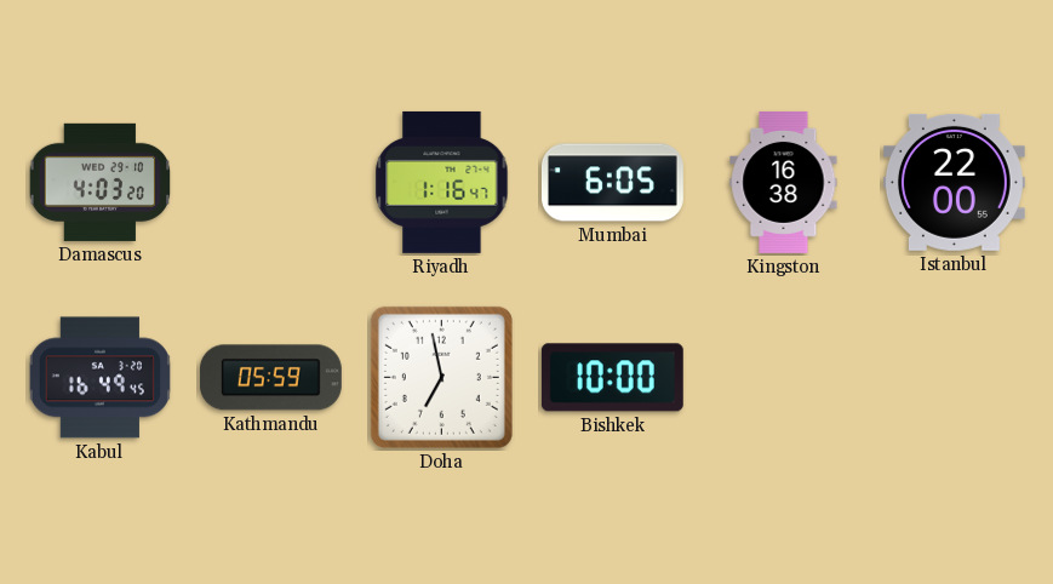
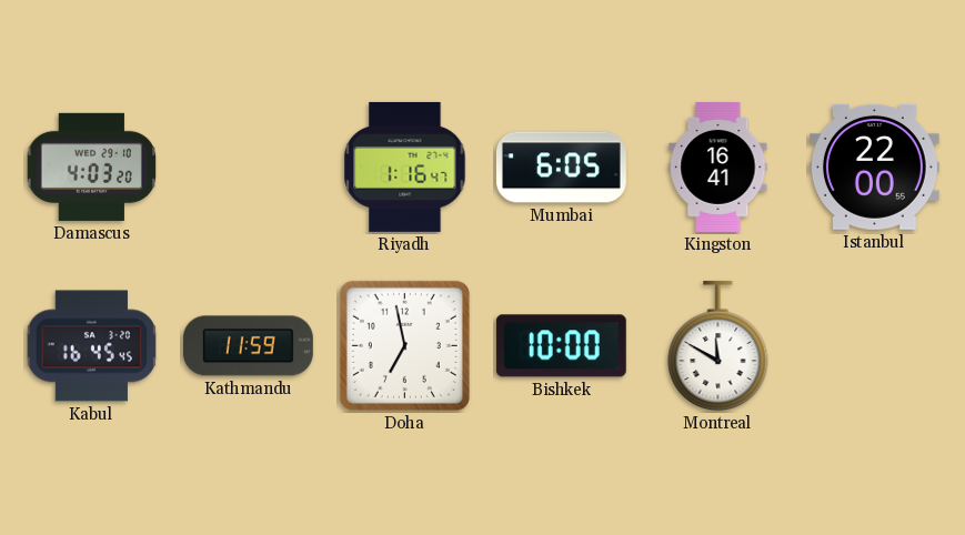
Kingston: 16:38 -> 16:41 (718, 166)
Kabul: 16:49 -> 16:45 (91, 346)
Kathmandu: 05:59 -> 11:59 (248, 346)
Montreal: none -> 11:50 (718, 346)
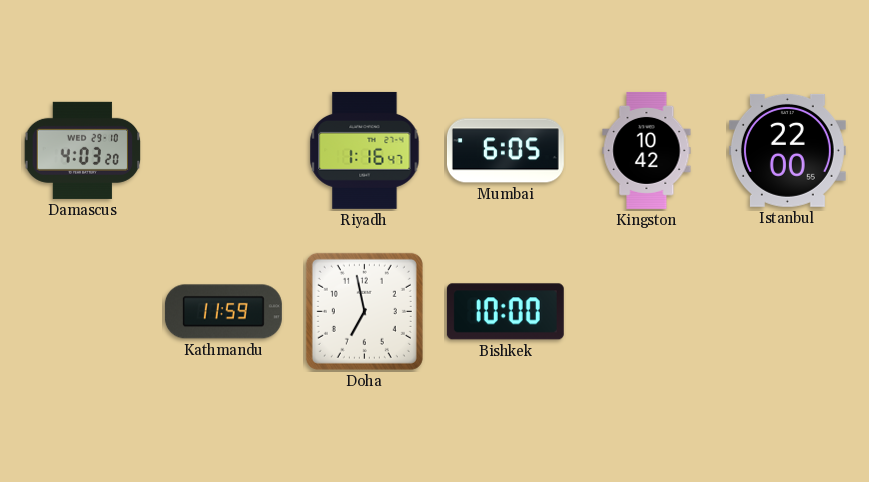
Kingston: 16:41 -> 10:42 (647, 150)
Kabul: 16:45 -> none (91, 346)
Montreal: 11:50 -> none (718, 346)
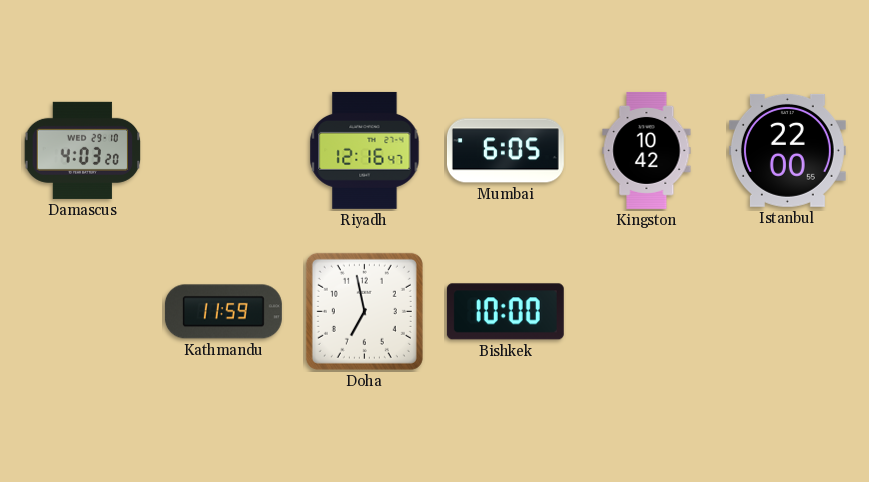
Riyadh: 1:16 -> 12:16 (365, 150)
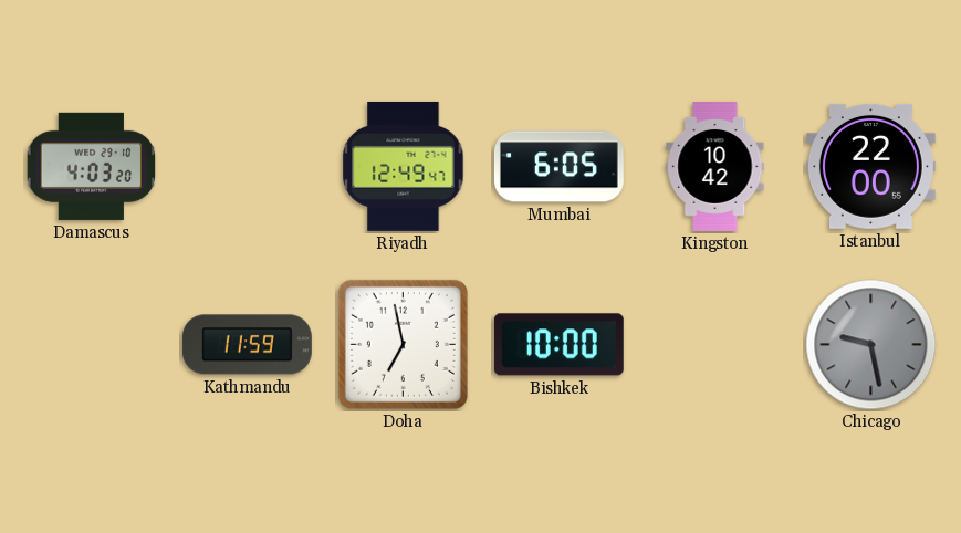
Riyadh: 12:16 -> 12:49 (404, 166)
Chicago: none -> 9:28 (871, 345)
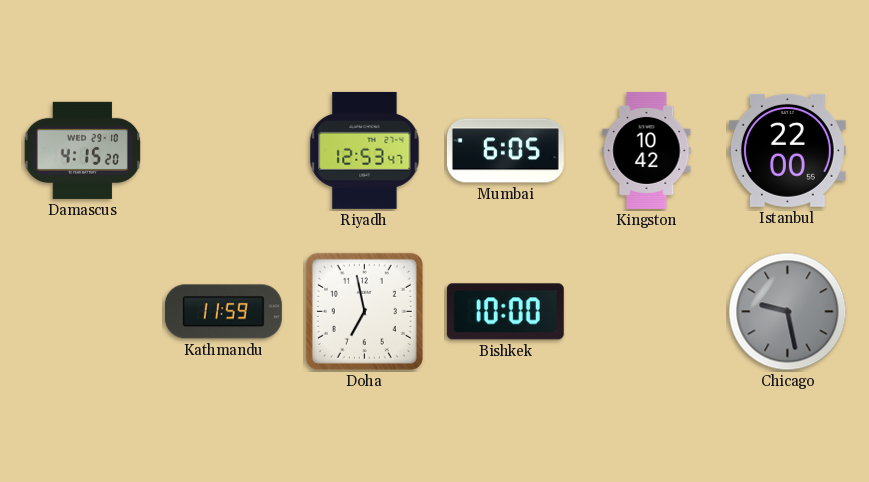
Damascus: 4:03 -> 4:15 (83, 150)
Riyadh: 12:49 -> 12:53 (365, 150)
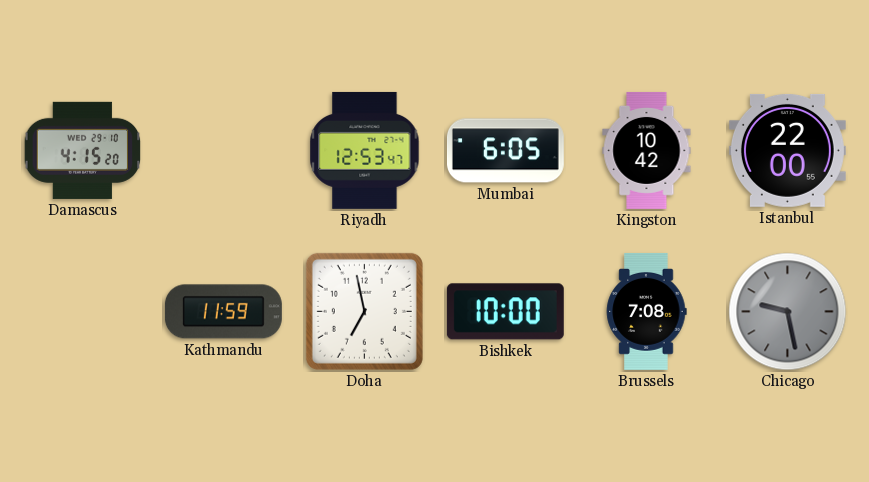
Brussels: none -> 7:08 (646, 311)
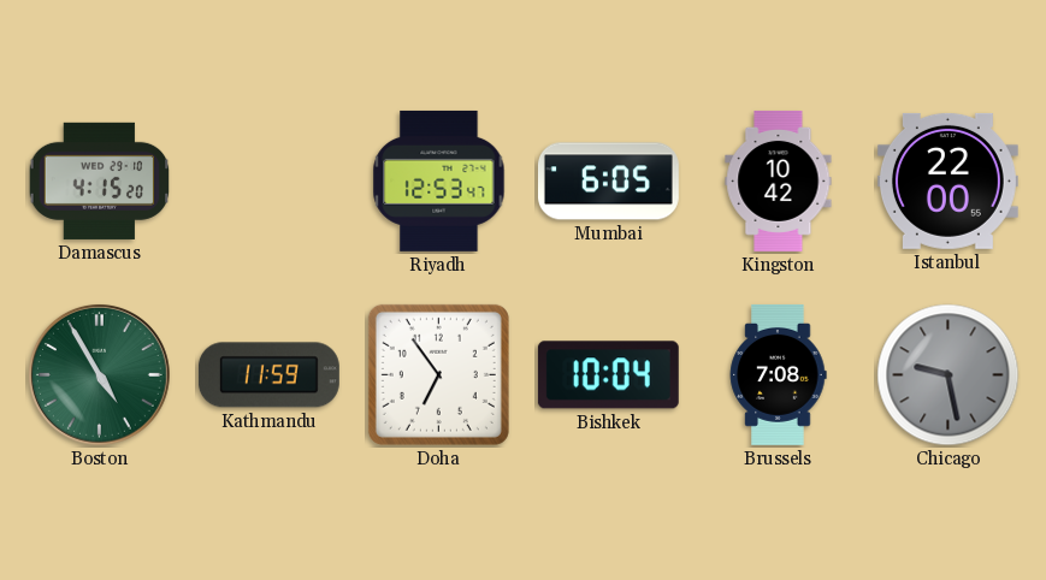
Boston: none -> 4:55 (99, 374)
Doha: 6:58 -> 6:54 (438, 374)
Bishkek: 10:00 -> 10:04 (608, 375)
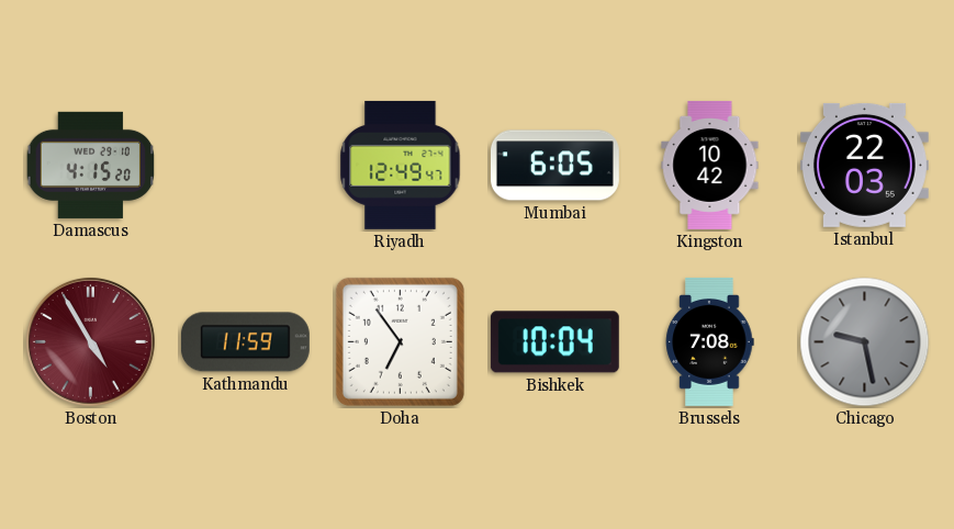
Riyadh: 12:53 -> 12:49 (401, 165)
Istanbul: 22:00 -> 22:03 (864, 165)
Boston dial: green -> burgundy (90, 341)
